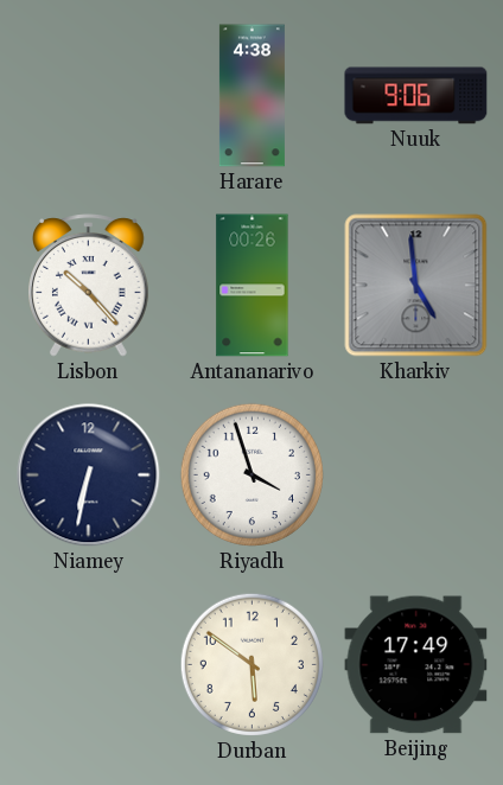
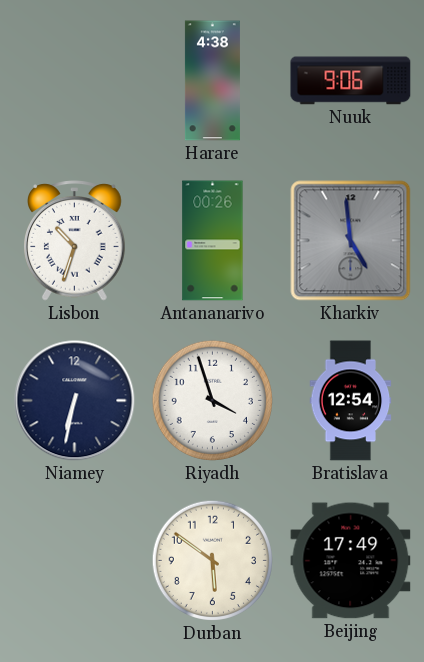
Lisbon: 10:23 -> 10:33 (75, 241)
Bratislava: none -> 12:54 (351, 401)
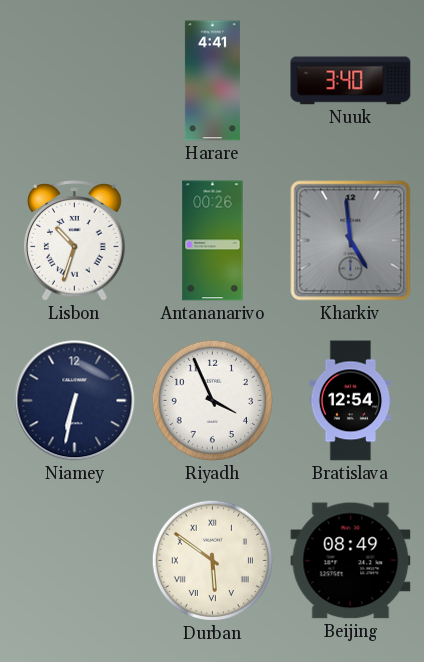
Harare: 4:38 -> 4:41 (212, 81)
Nuuk: 9:06 -> 3:40 (351, 81)
Riyadh: 3:57 -> 3:56 (212, 400)
Durban numerals: Arabic -> Roman (212, 560)
Beijing: 17:49 -> 08:49 (351, 561)
